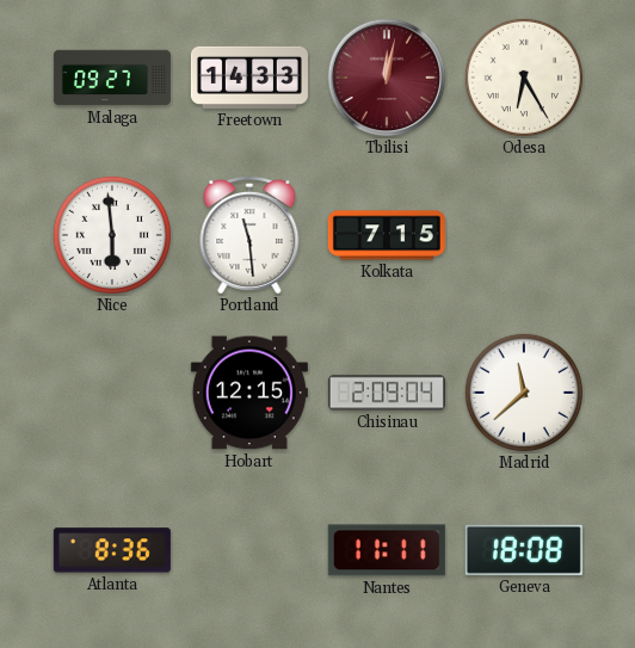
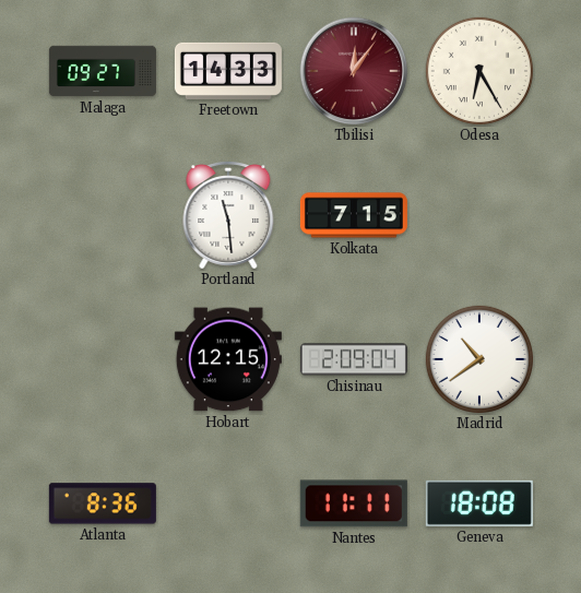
Tbilisi: 12:02 -> 12:06 (354, 71)
Nice: 5:59 -> none (112, 235)
Madrid: 11:38 -> 10:39 (479, 359)
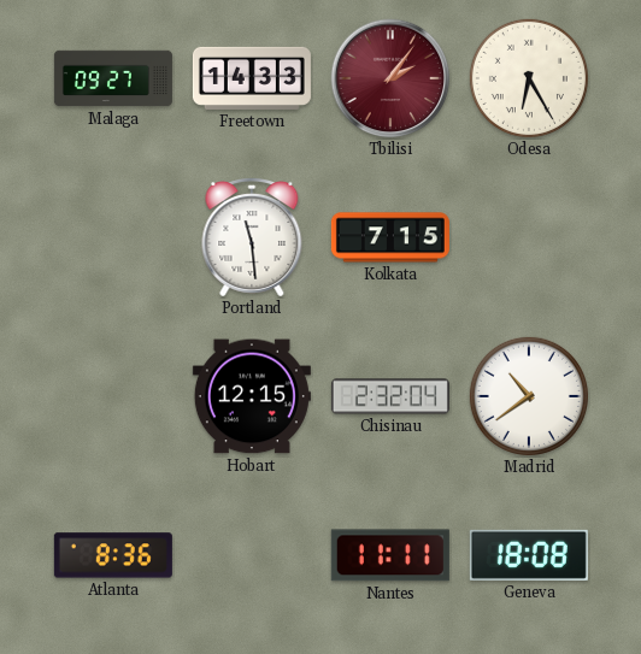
Tbilisi: 12:06 -> 2:06 (390, 78)
Chisinau: 2:09 -> 2:32 (390, 396)
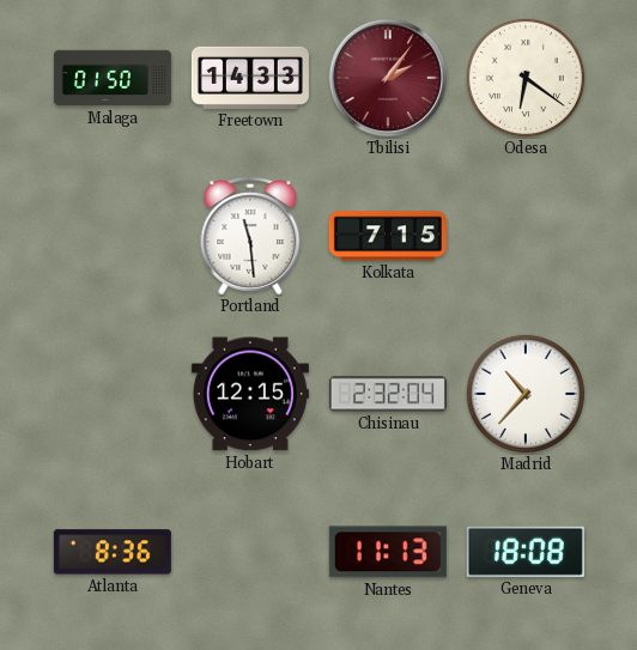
Malaga: 09:27 -> 01:50 (113, 78)
Odesa: 6:25 -> 6:21 (526, 78)
Madrid: 10:39 -> 10:37 (526, 394)
Nantes: 11:11 -> 11:13 (388, 552)
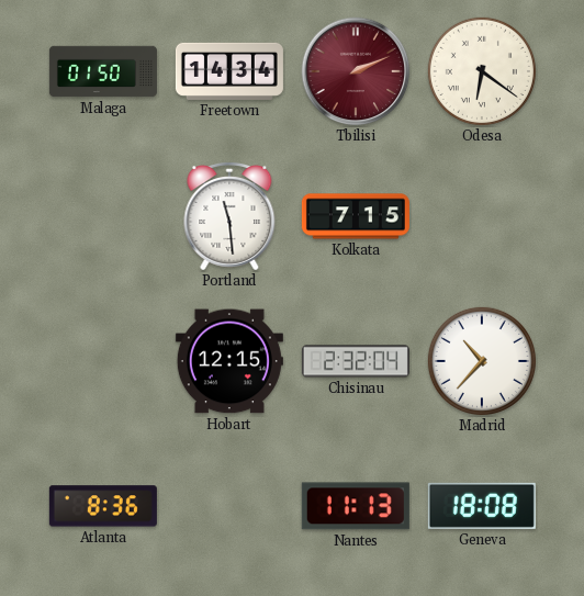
Freetown: 14:33 -> 14:34 (229, 71)
Tbilisi: 2:06 -> 2:11 (356, 71)
